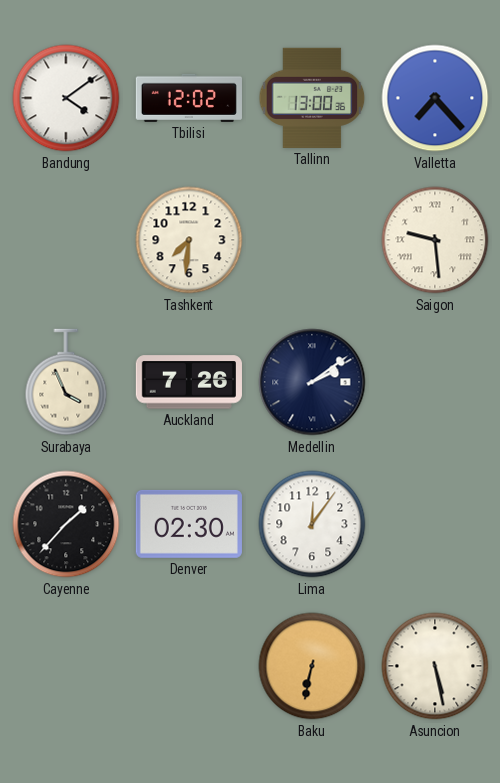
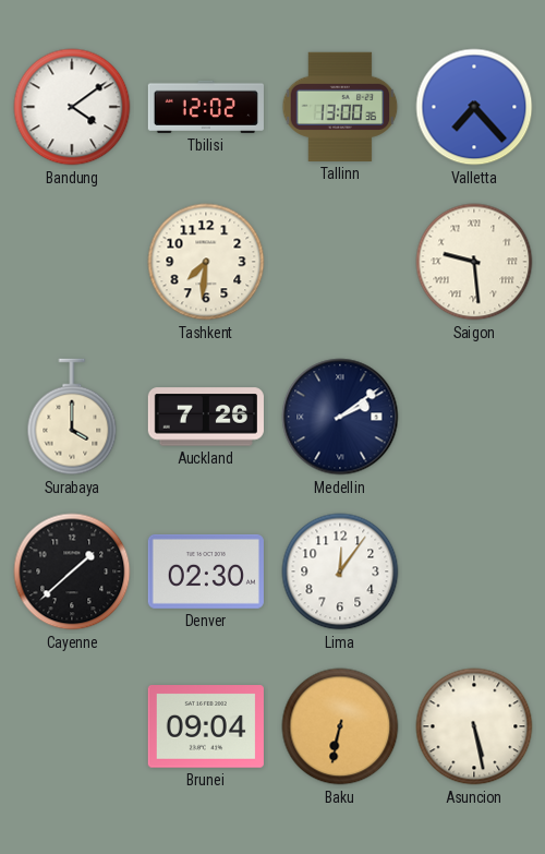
Surabaya: 3:56 -> 4:00 (72, 417)
Cayenne: 1:37 -> 1:38 (72, 572)
Brunei: none -> 09:04 (206, 726)
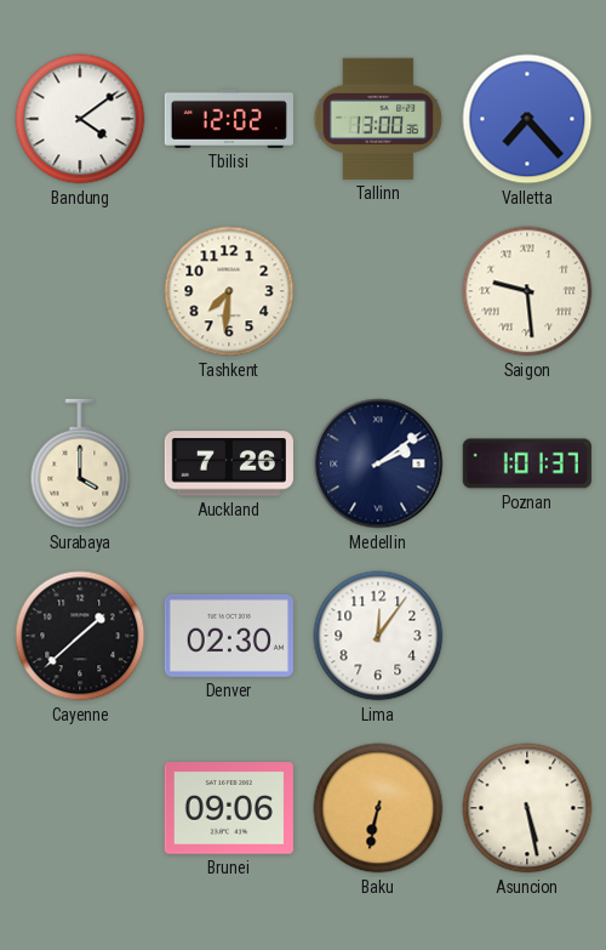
Poznan: none -> 1:01 (527, 463)
Brunei: 09:04 -> 09:06 (229, 808)
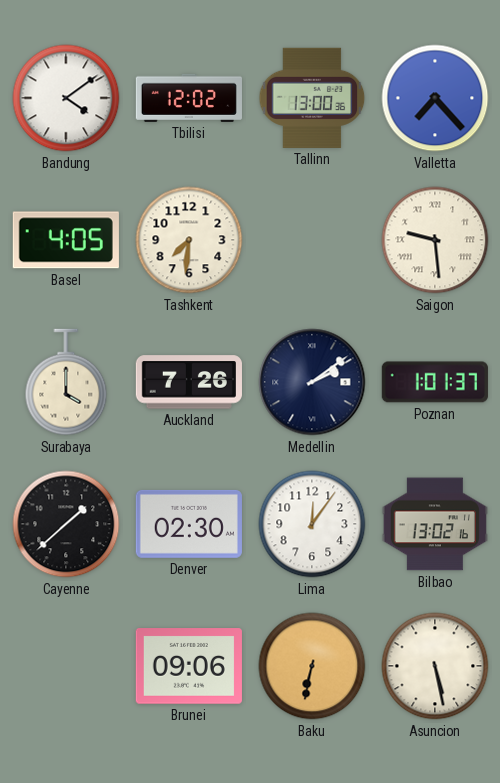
Basel: none -> 4:05 (66, 240)
Bilbao: none -> 13:02 (435, 524)
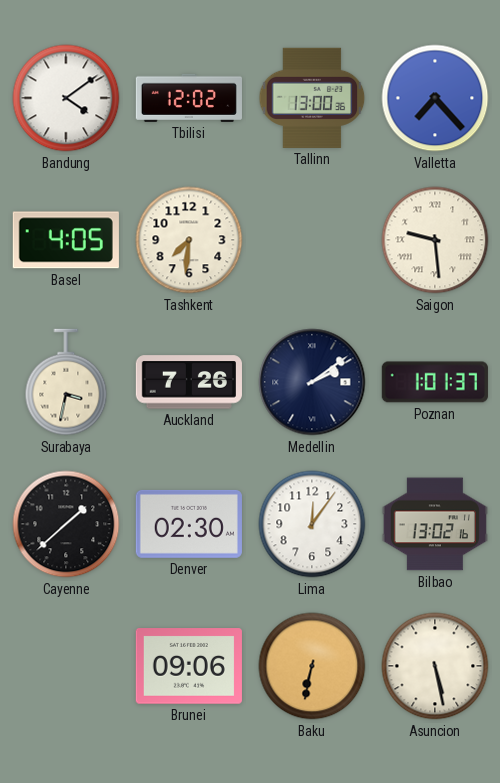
Surabaya: 4:00 -> 3:32 (66, 382)
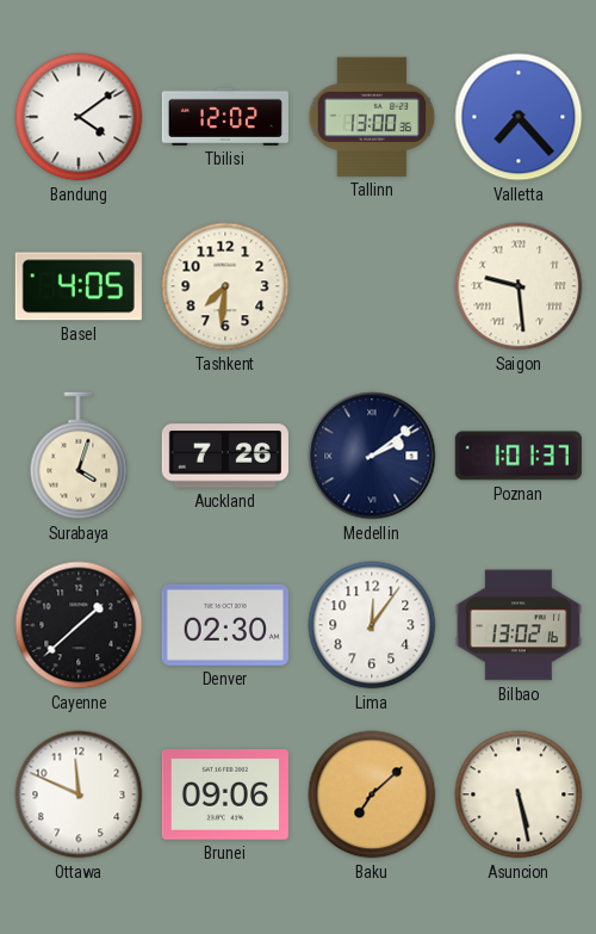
Surabaya: 3:32 -> 4:03 (79, 456)
Ottawa: none -> 11:49 (79, 794)
Baku: 6:32 -> 7:08 (372, 794)
